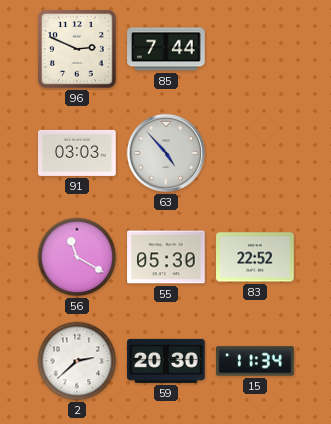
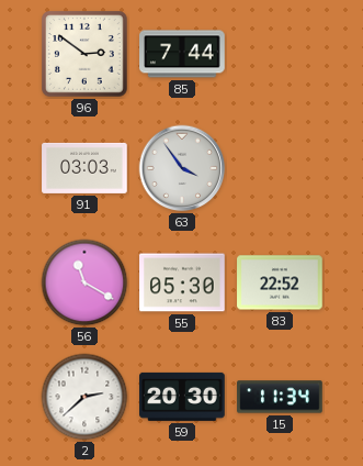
96: 2:49 -> 2:51 (84, 54)
63: 4:53 -> 3:54 (182, 168)
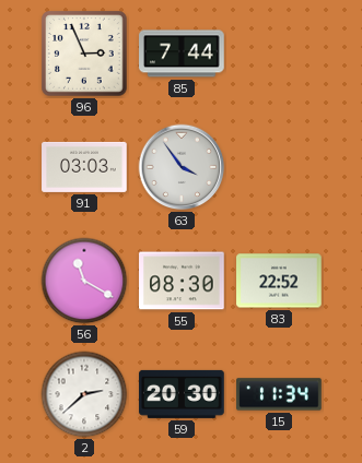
96: 2:51 -> 2:56 (84, 54)
55: 05:30 -> 08:30 (182, 281)
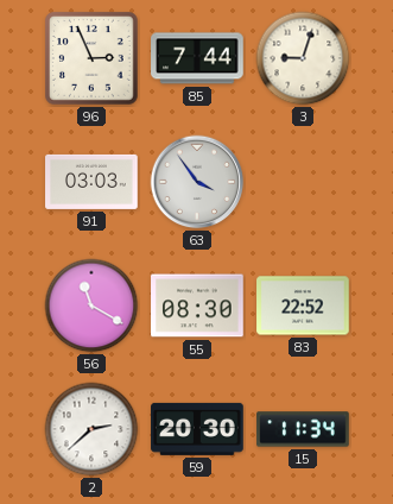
3: none -> 9:03 (303, 58)
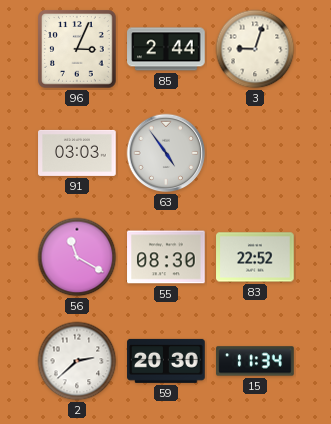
96: 2:56 -> 3:04 (77, 49)
85: 7:44 -> 2:44 (166, 49)
63: 3:54 -> 4:54 (166, 153)
